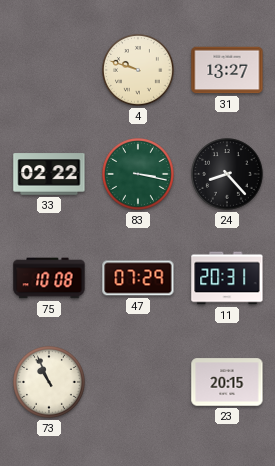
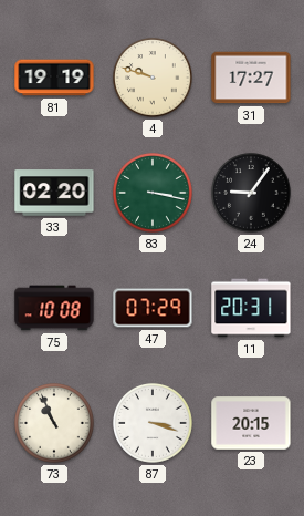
81: none -> 19:19 (54, 78)
31: 13:27 -> 17:27 (251, 78)
33: 02:22 -> 02:20 (54, 193)
24: 8:23 -> 9:06 (252, 194)
87: none -> 3:18 (154, 424)
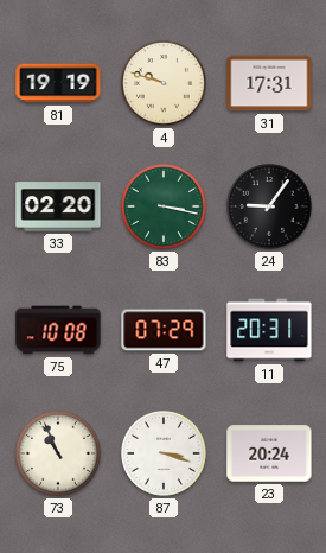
31: 17:27 -> 17:31 (269, 83)
23: 20:15 -> 20:24 (269, 453)
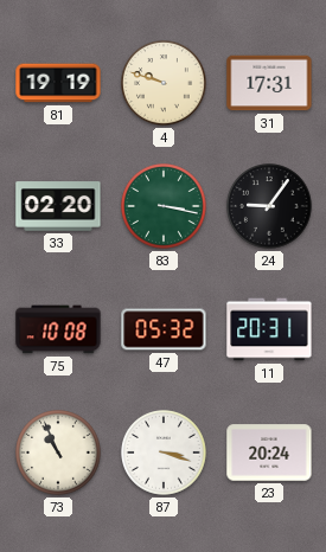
47: 07:29 -> 05:32 (164, 329)
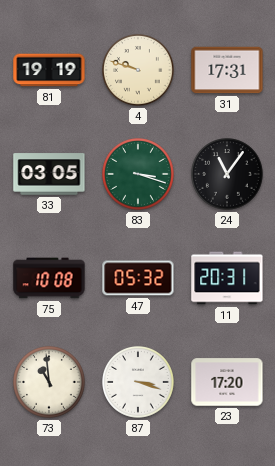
33: 02:20 -> 03:05 (49, 174)
83: 3:17 -> 3:18 (139, 175)
24: 9:06 -> 11:06 (228, 175)
73: 10:56 -> 10:59 (50, 383)
23: 20:24 -> 17:20 (227, 382)
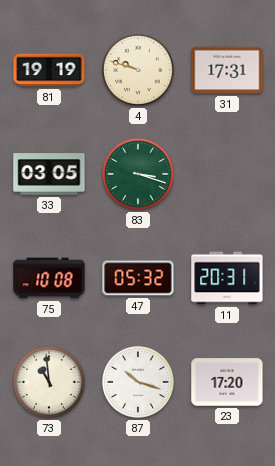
24: 11:06 -> none (228, 175)
87: 3:18 -> 10:18 (139, 383)
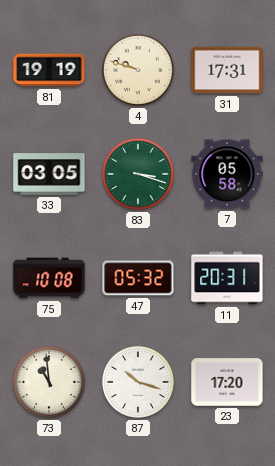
7: none -> 05:58 (227, 174)
